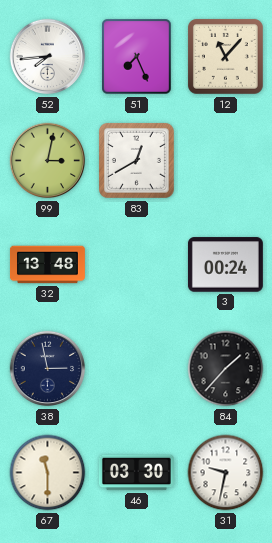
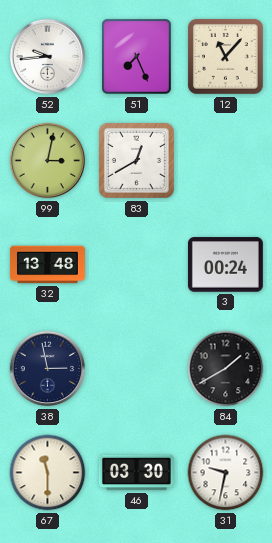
52: 7:44 -> 9:44 (48, 57)
84: 1:37 -> 1:40 (226, 369)
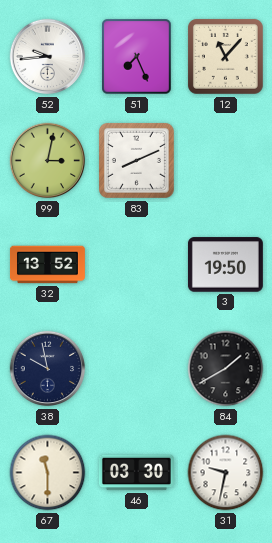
83: 12:40 -> 8:11 (136, 160)
32: 13:48 -> 13:52 (47, 265)
3: 00:24 -> 19:50 (225, 265)
38: 2:58 -> 9:58 (48, 369)
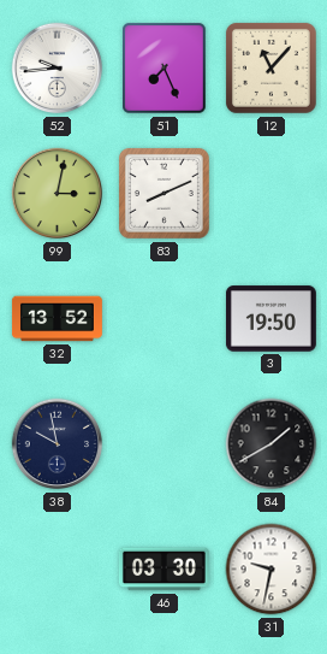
67: 11:30 -> none (48, 473)
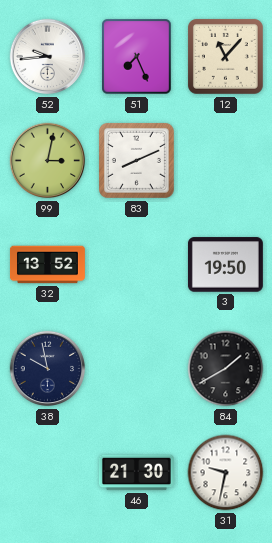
46: 03:30 -> 21:30 (136, 473)
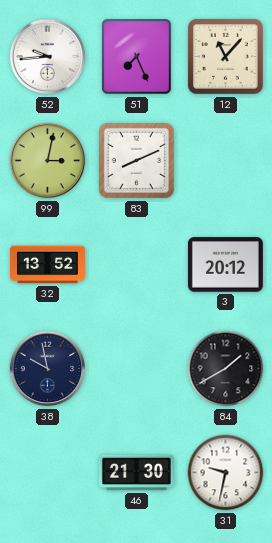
3: 19:50 -> 20:12 (225, 265)
